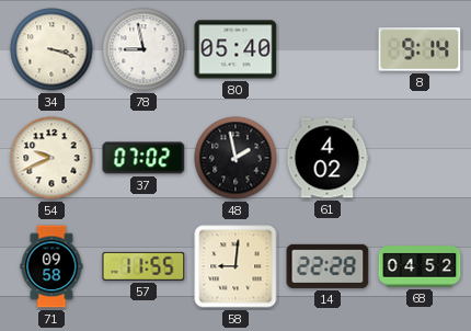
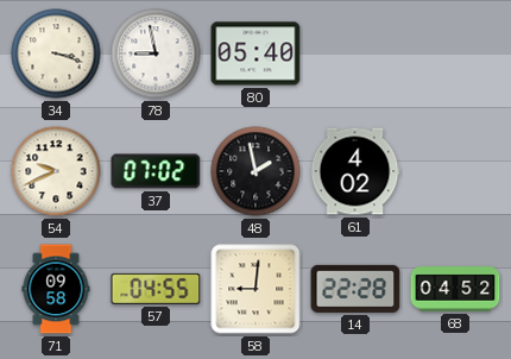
8: 9:14 -> none (420, 49)
57: 11:55 -> 04:55 (156, 289)
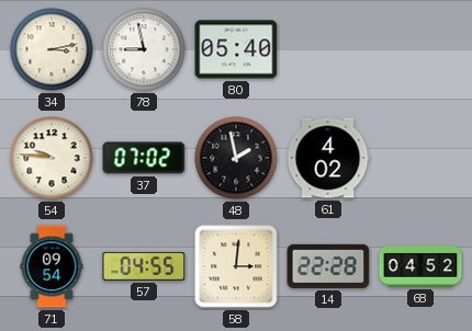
34: 3:18 -> 3:13 (52, 49)
54: 9:41 -> 9:46 (52, 158)
71: 09:58 -> 09:54 (52, 266)
58: 9:01 -> 3:01 (236, 266)
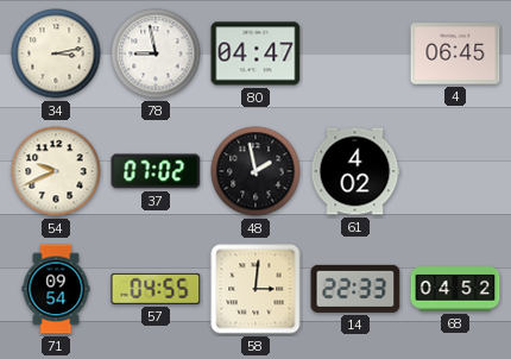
80: 05:40 -> 04:47 (255, 53)
4: none -> 06:45 (455, 53)
54: 9:46 -> 9:41 (56, 171)
14: 22:28 -> 22:33 (355, 289)
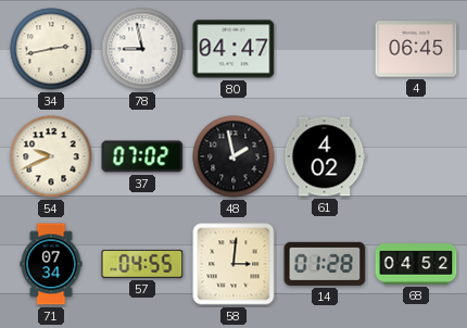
34: 3:13 -> 2:43 (51, 49)
71: 09:54 -> 07:34 (51, 264)
14: 22:33 -> 01:28 (325, 264)
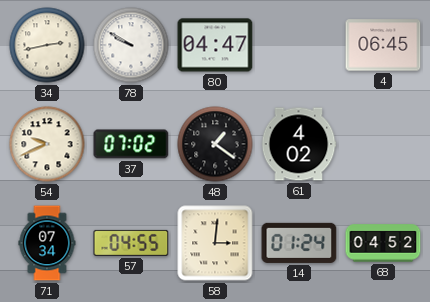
78: 8:58 -> 9:50 (131, 45)
48: 1:58 -> 1:21 (215, 144)
14: 01:28 -> 01:24 (299, 243)
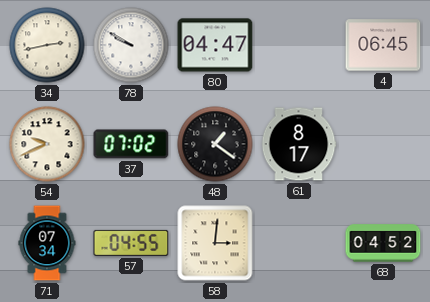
61: 4:02 -> 8:17 (299, 144)
14: 01:24 -> none (299, 243)
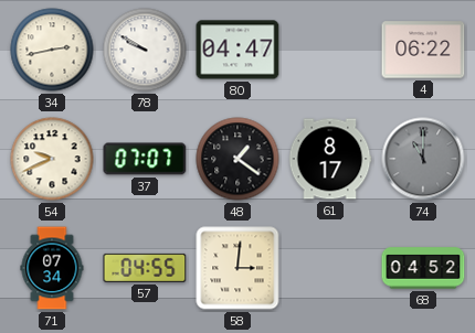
4: 06:45 -> 06:22 (423, 50)
37: 07:02 -> 07:07 (145, 159)
74: none -> 11:00 (423, 159)
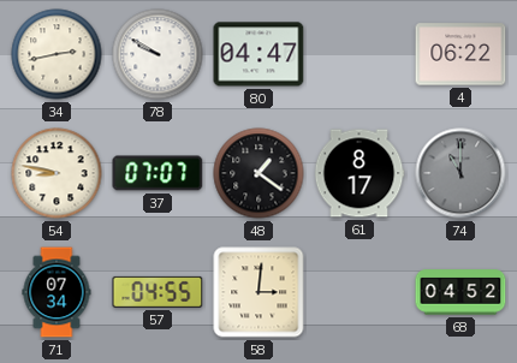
54: 9:41 -> 8:47 (57, 173)
